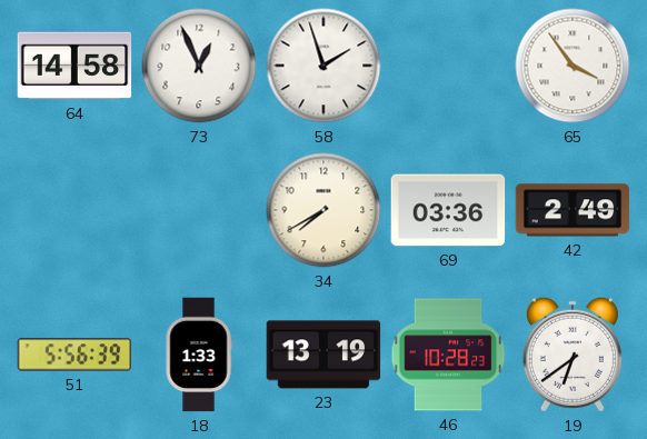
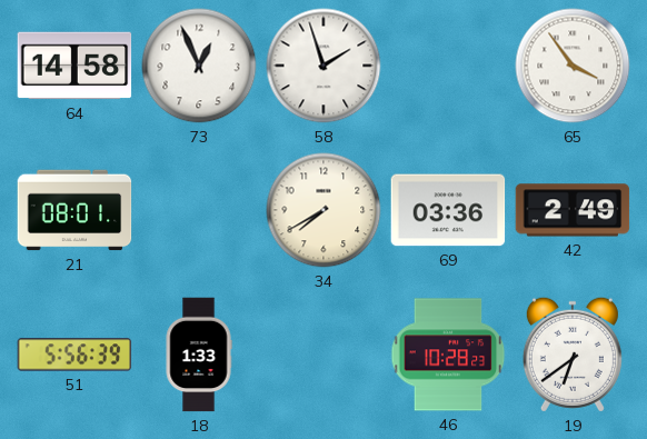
21: none -> 08:01 (74, 210)
23: 13:19 -> none (323, 355)
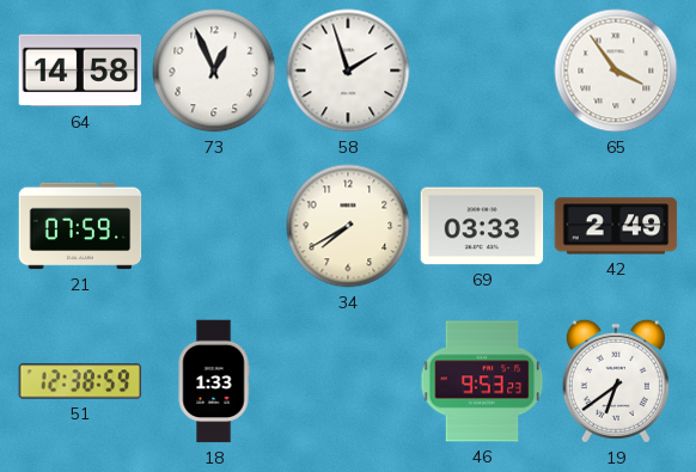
21: 08:01 -> 07:59 (80, 226)
69: 03:36 -> 03:33 (482, 226)
51: 5:56 -> 12:38 (80, 381)
46: 10:28 -> 9:53 (482, 381)
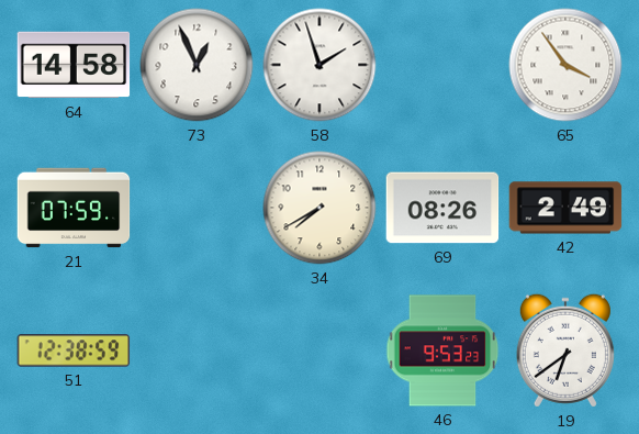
69: 03:33 -> 08:26 (442, 208)
18: 1:33 -> none (214, 381)
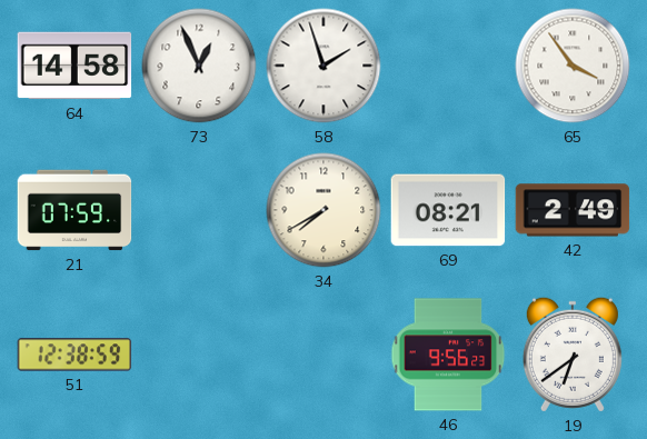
69: 08:26 -> 08:21 (448, 210)
46: 9:53 -> 9:56 (448, 355)
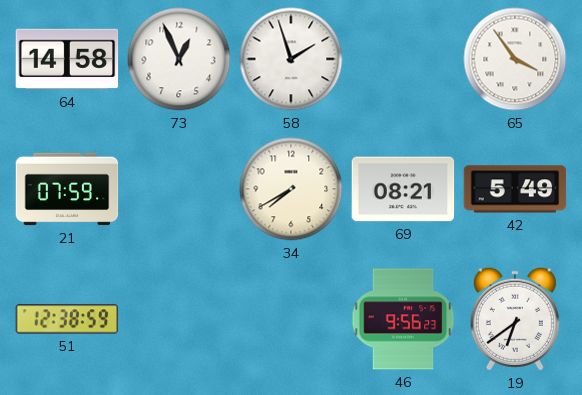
42: 2:49 -> 5:49 (515, 189)
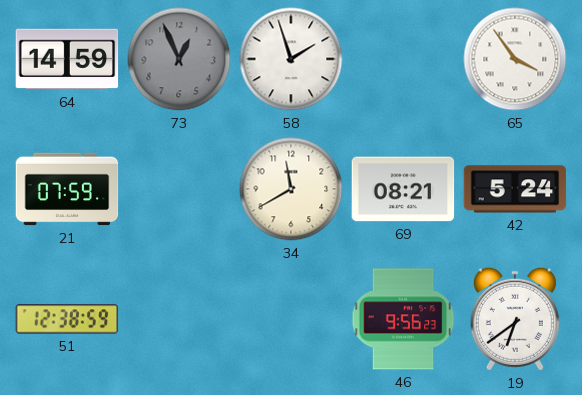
64: 14:58 -> 14:59 (67, 59)
73 dial: white -> grey (179, 59)
34: 7:40 -> 11:40 (291, 189)
42: 5:49 -> 5:24 (515, 189)
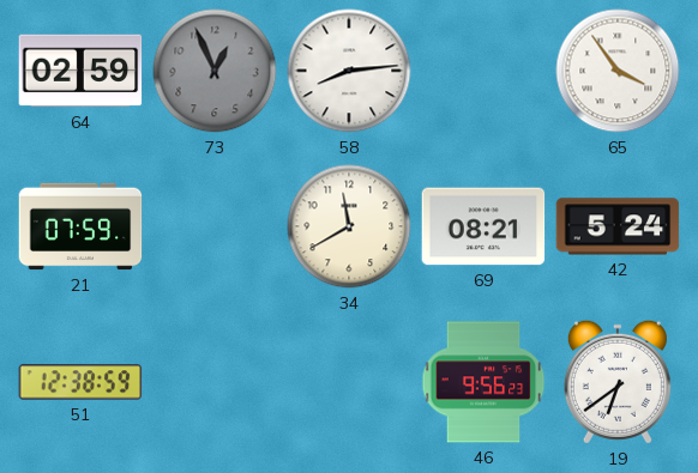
64: 14:59 -> 02:59 (80, 71)
58: 1:57 -> 8:14 (349, 71)
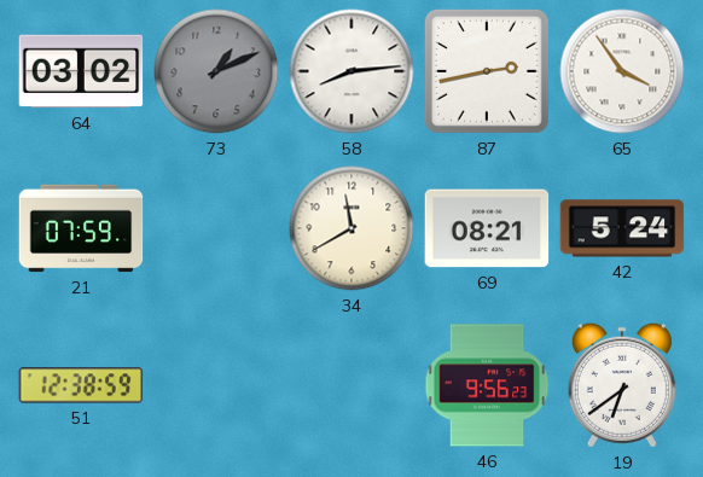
64: 02:59 -> 03:02 (81, 71)
73: 12:56 -> 1:11 (216, 71)
87: none -> 2:43 (487, 71)
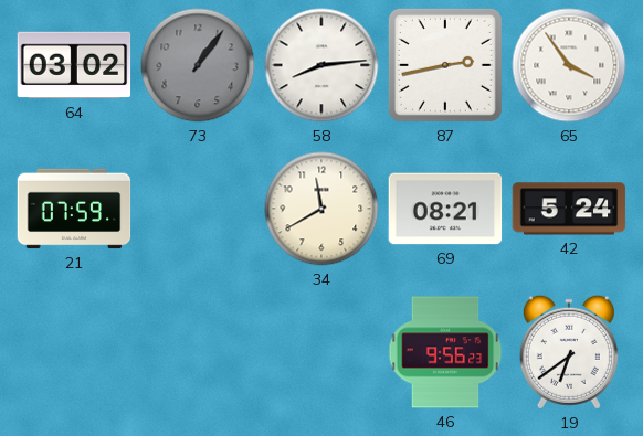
73: 1:11 -> 1:06 (198, 65)
51: 12:38 -> none (81, 385)
